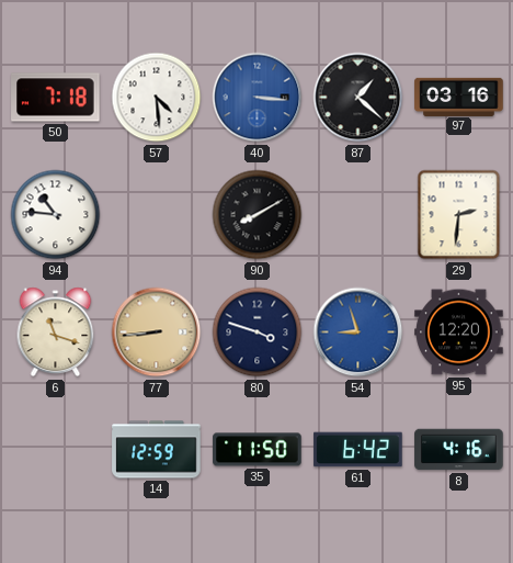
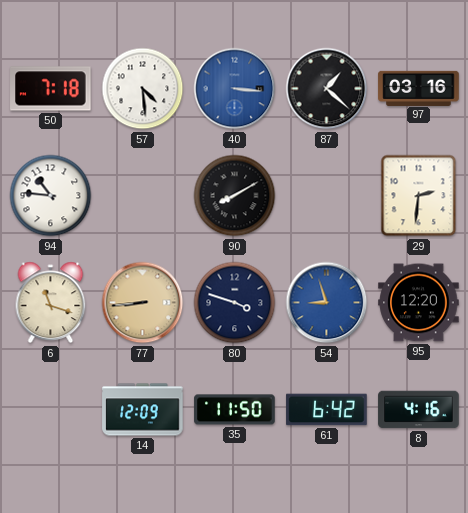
14: 12:59 -> 12:09 (143, 410)
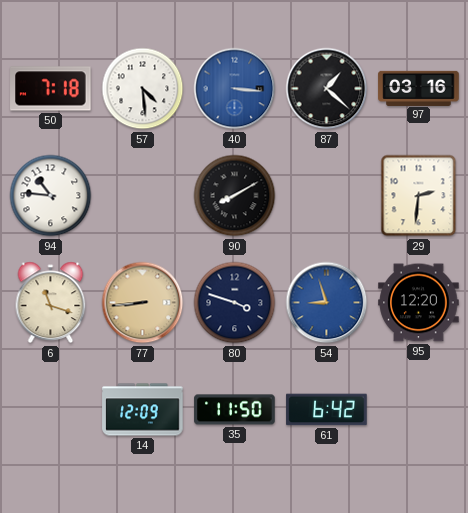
8: 4:16 -> none (419, 410)
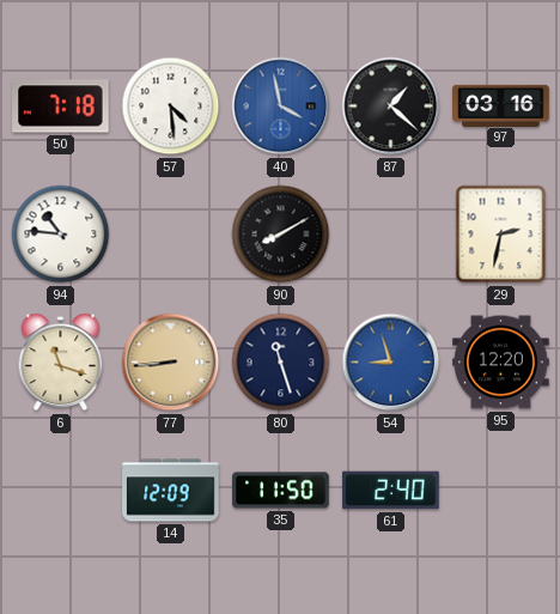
40: 3:16 -> 3:58 (281, 107)
29: 2:31 -> 2:32 (501, 235)
80: 3:48 -> 11:27 (281, 363)
61: 6:42 -> 2:40 (391, 491)
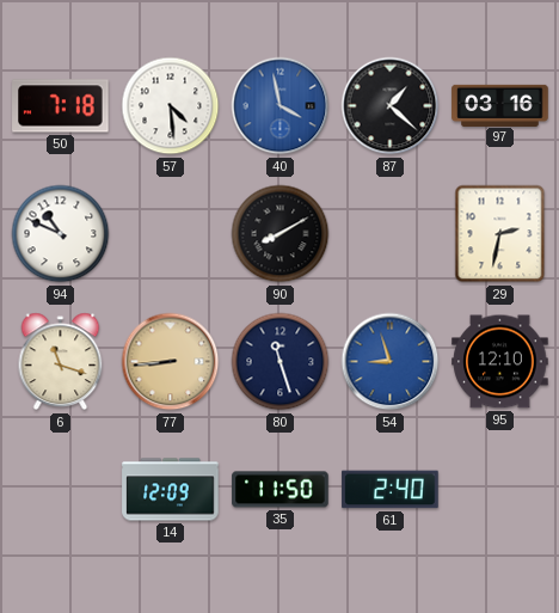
94: 10:46 -> 10:49 (61, 234)
95: 12:20 -> 12:10 (500, 362)
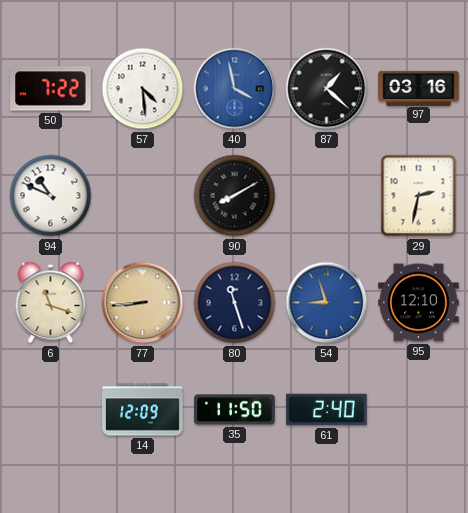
50: 7:18 -> 7:22 (51, 89)
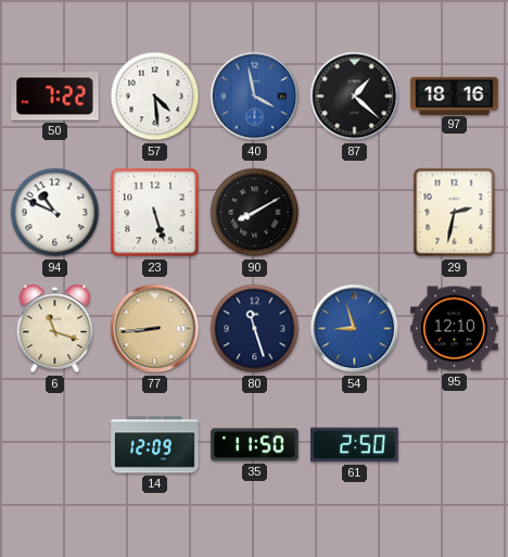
97: 03:16 -> 18:16 (455, 96)
23: none -> 5:27 (155, 213)
61: 2:40 -> 2:50 (355, 445)
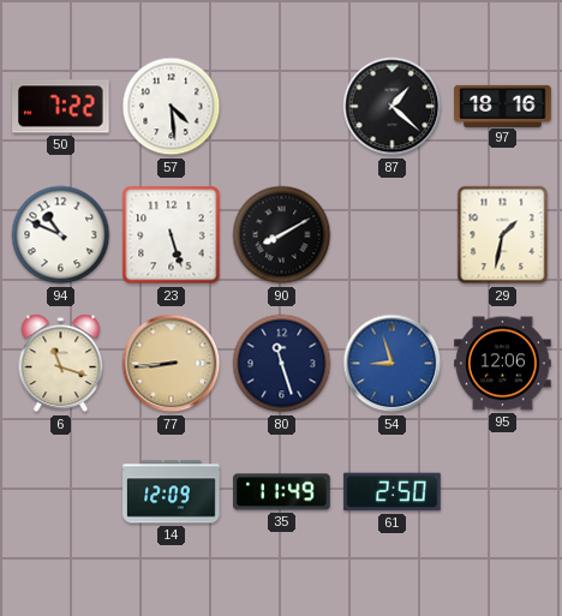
40: 3:58 -> none (255, 97)
29: 2:32 -> 1:32 (503, 235)
95: 12:10 -> 12:06 (503, 364)
35: 11:50 -> 11:49 (282, 492)
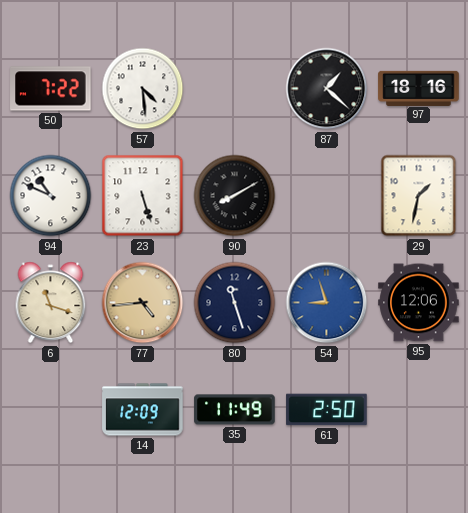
77: 8:44 -> 4:44 (143, 303)
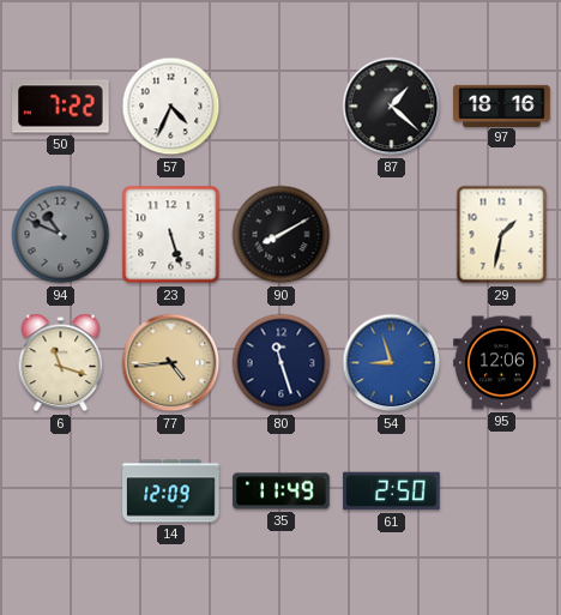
57: 4:29 -> 4:34 (171, 107)
94 dial: white -> grey (61, 235)
